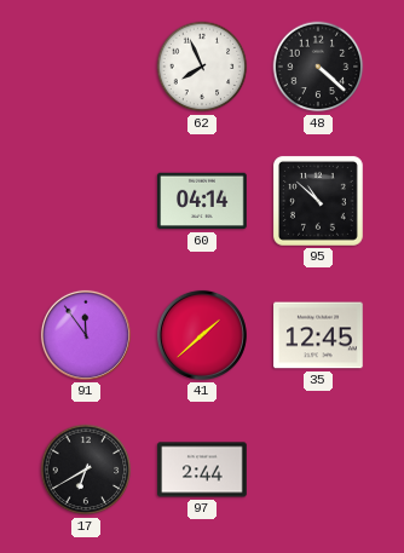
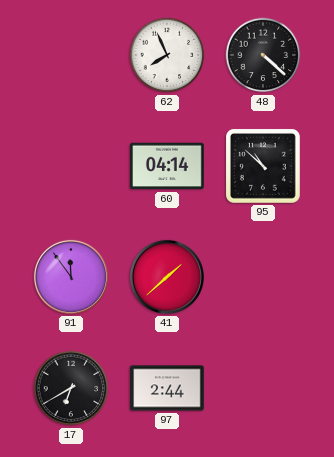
35: 12:45 -> none (318, 335)
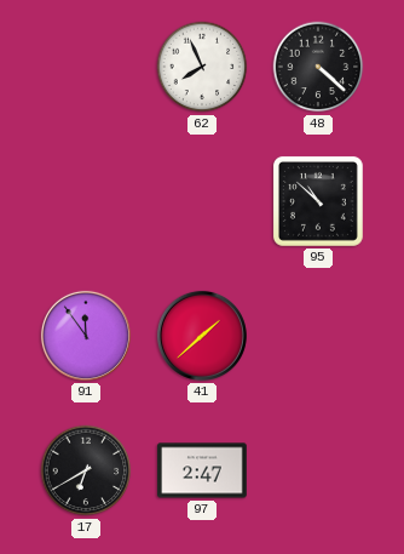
60: 04:14 -> none (167, 166)
97: 2:44 -> 2:47 (202, 470)
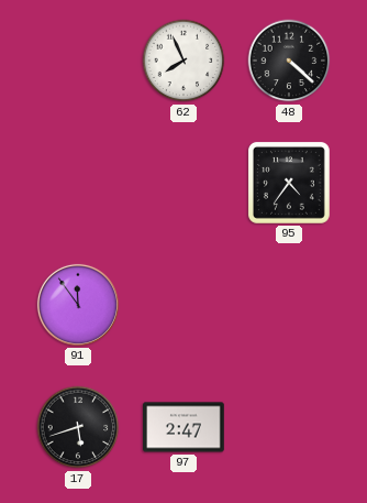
95: 10:52 -> 4:36 (289, 183)
41: 1:38 -> none (202, 336)
17: 6:40 -> 5:42 (78, 427)
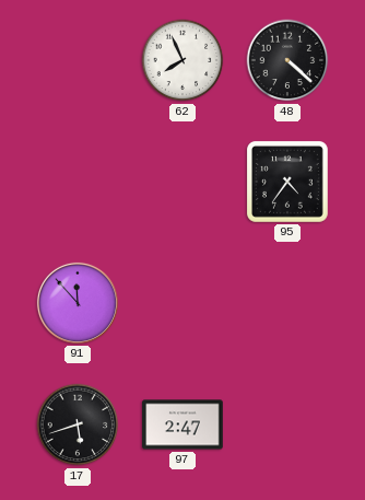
91: 11:54 -> 11:53 (78, 303)
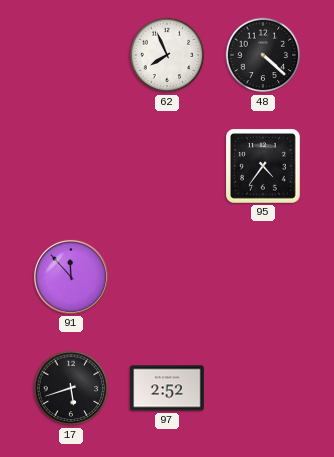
97: 2:47 -> 2:52 (167, 388)
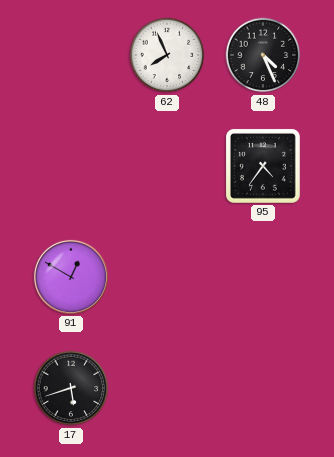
48: 4:22 -> 4:26 (263, 55)
91: 11:53 -> 12:50 (71, 277)
97: 2:52 -> none (167, 388)
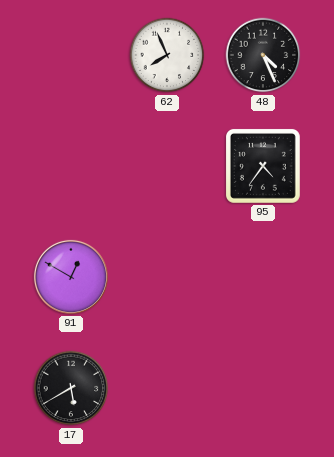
17: 5:42 -> 5:40 (71, 388)
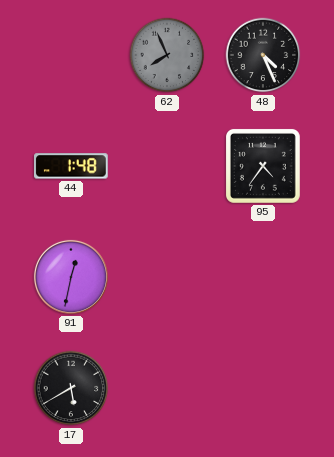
62 dial: white -> grey (167, 55)
44: none -> 1:48 (72, 166)
91: 12:50 -> 12:32 (71, 277)
